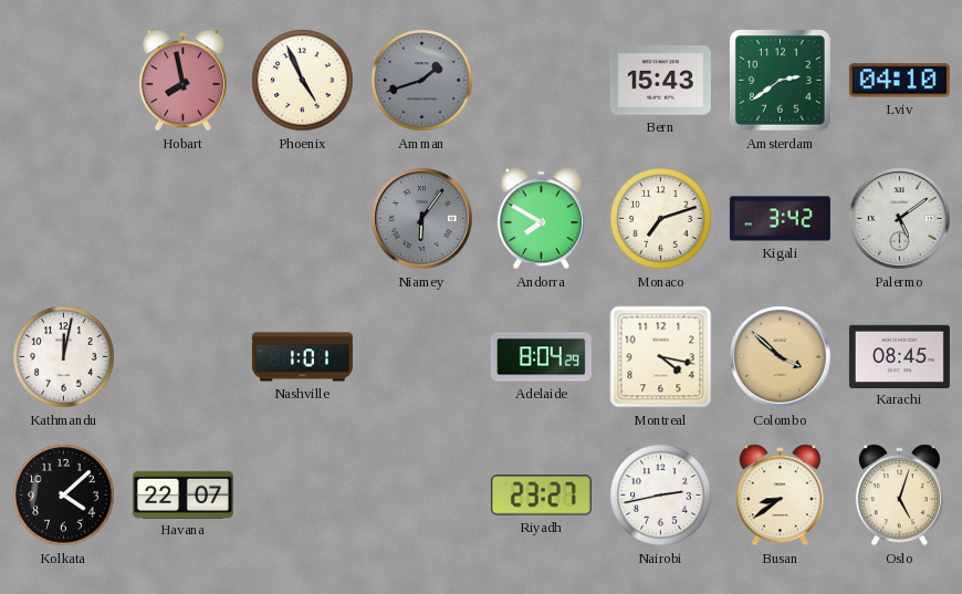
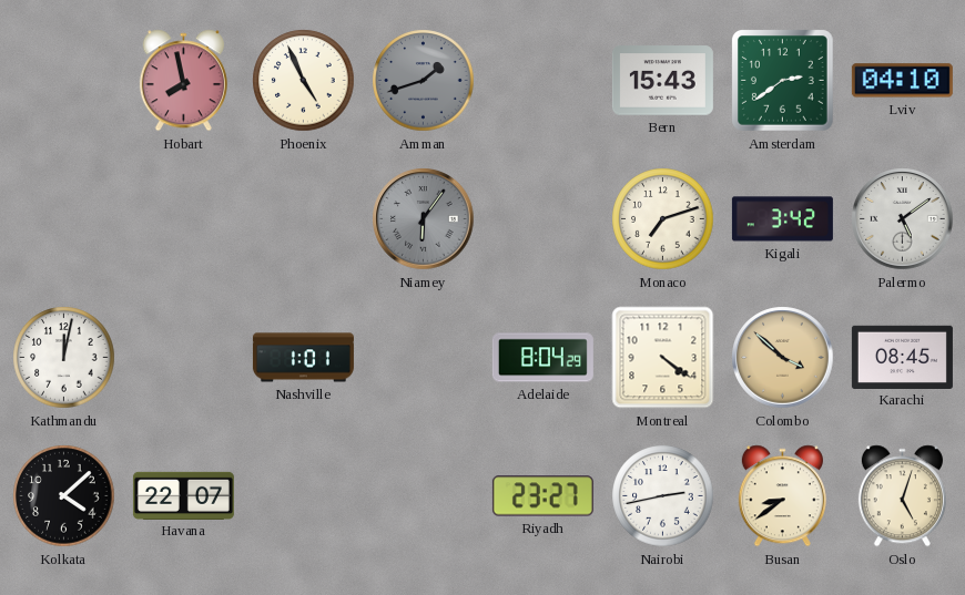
Andorra: 7:50 -> none (541, 219)
Montreal: 4:17 -> 4:21 (663, 358)
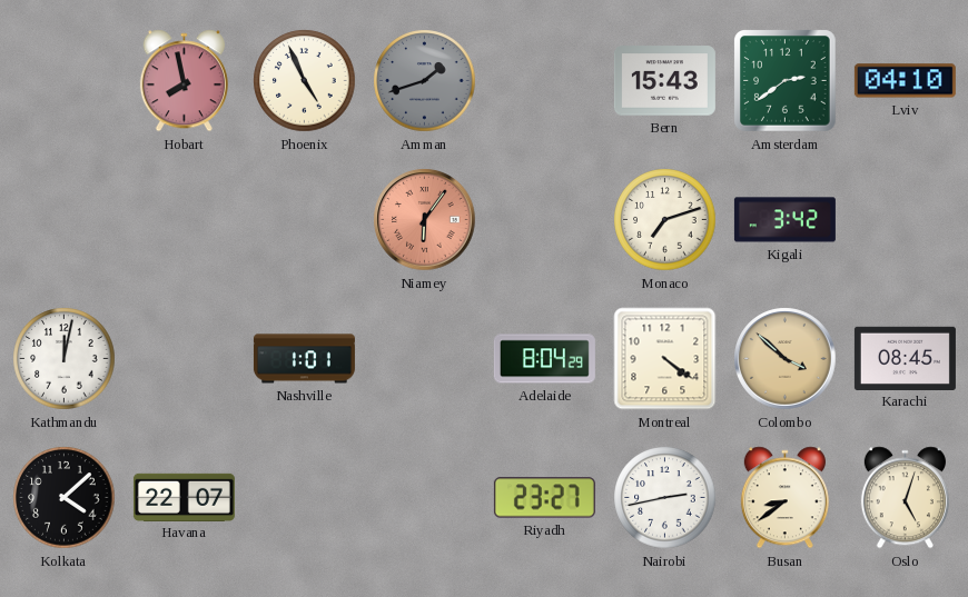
Niamey dial: grey -> salmon (425, 220)
Palermo: 5:09 -> none (903, 219)
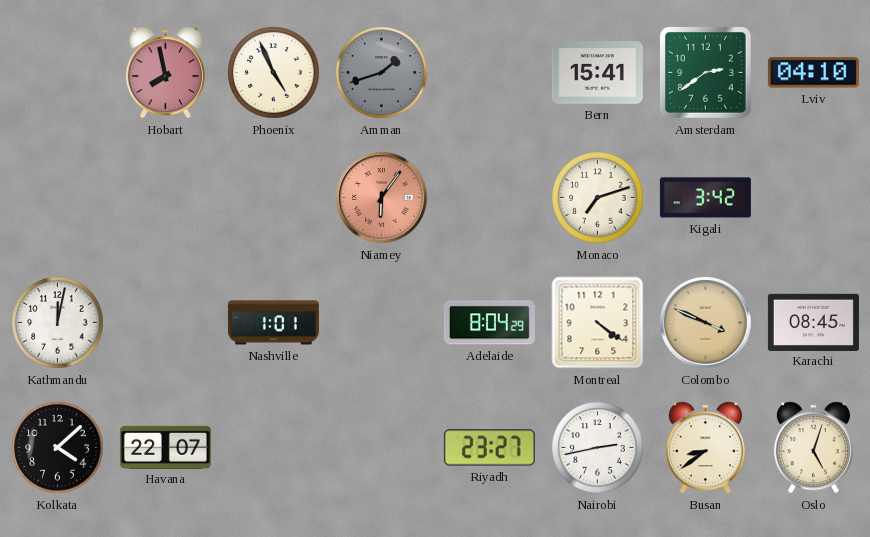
Bern: 15:43 -> 15:41 (597, 73)
Colombo: 3:52 -> 3:49 (706, 323)
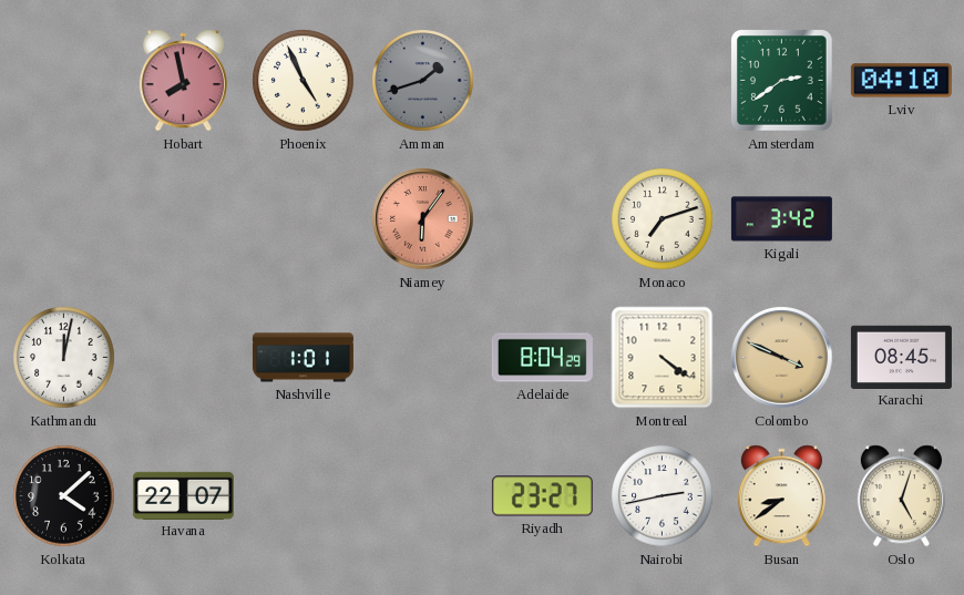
Bern: 15:41 -> none (597, 73)
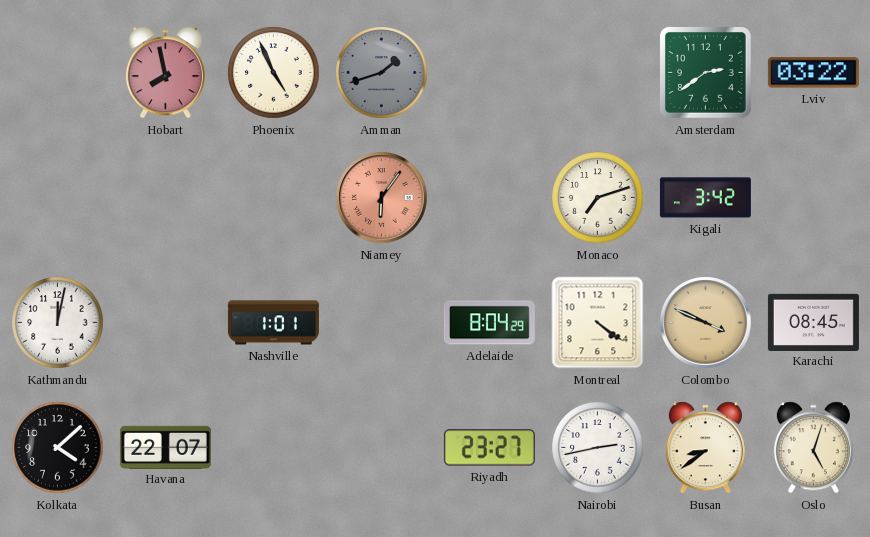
Lviv: 04:10 -> 03:22 (813, 73)
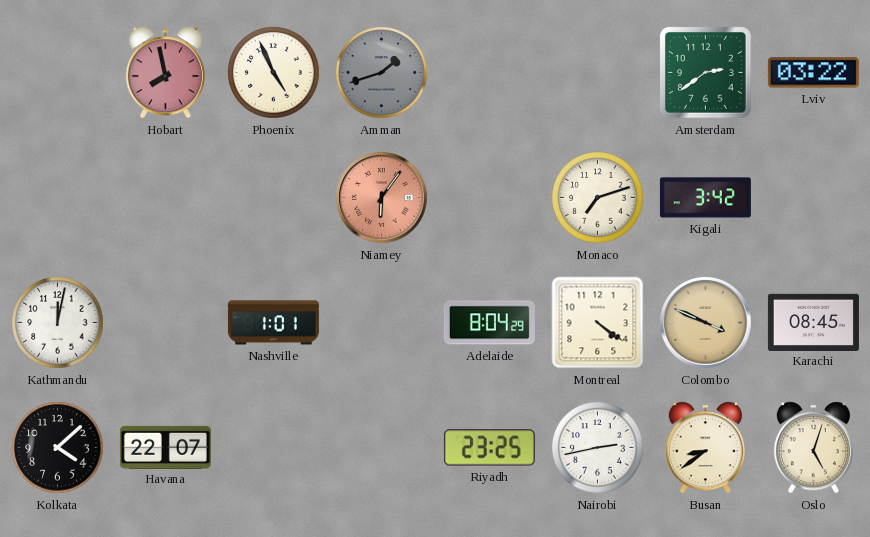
Riyadh: 23:27 -> 23:25 (489, 448)
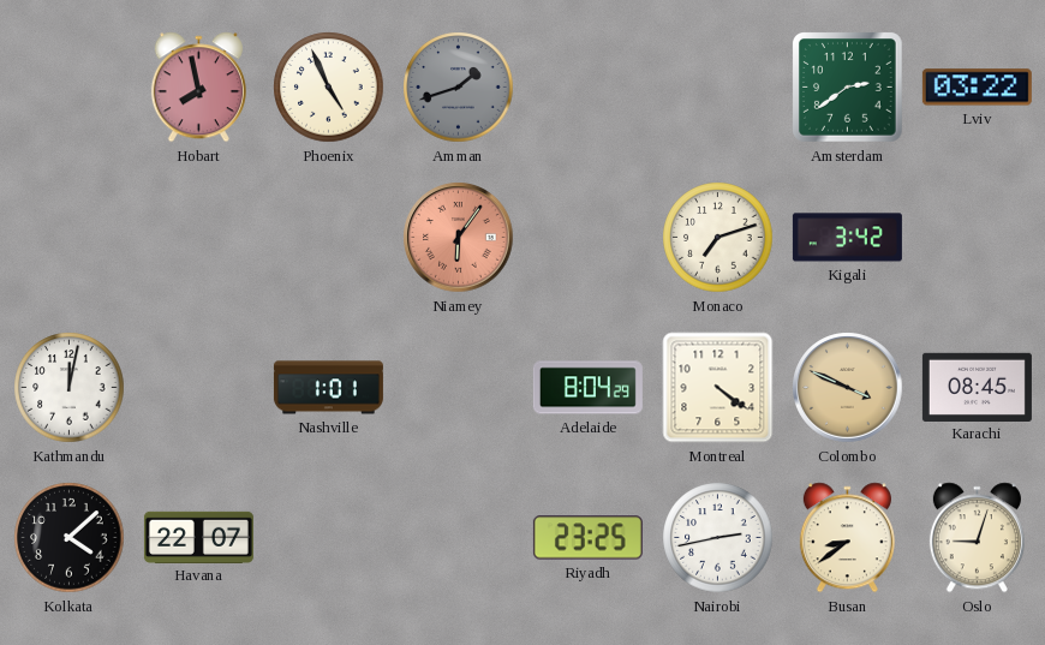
Oslo: 5:03 -> 9:03 (977, 538)
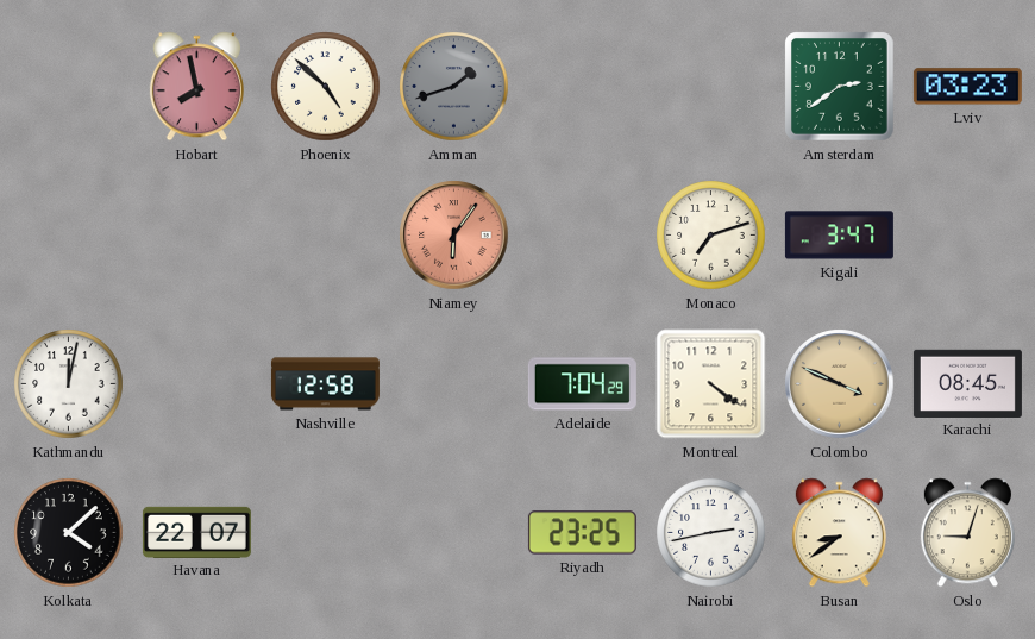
Phoenix: 4:56 -> 4:52 (326, 87)
Lviv: 03:22 -> 03:23 (967, 87)
Kigali: 3:42 -> 3:47 (839, 236)
Nashville: 1:01 -> 12:58 (325, 384)
Adelaide: 8:04 -> 7:04 (582, 384)
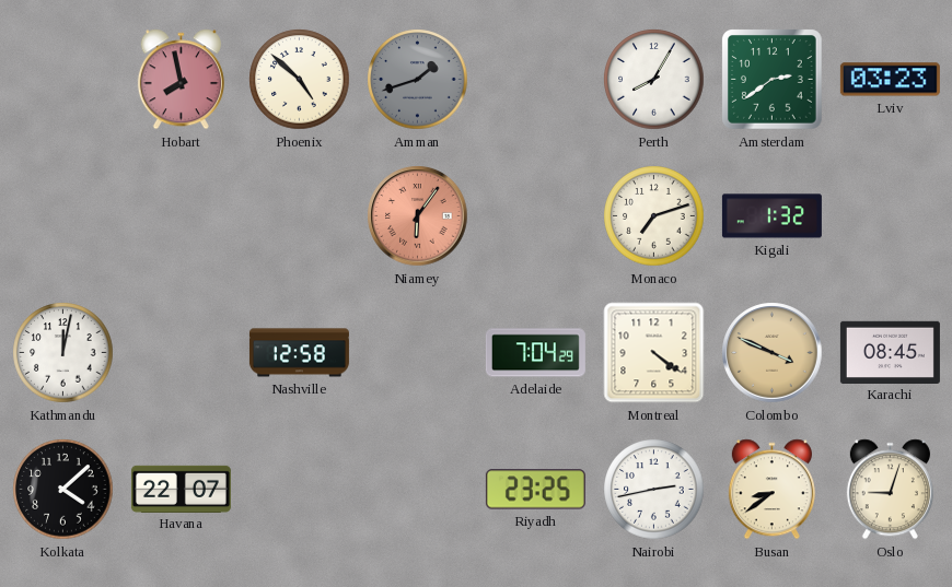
Perth: none -> 8:05 (654, 80)
Kigali: 3:47 -> 1:32 (771, 216)
